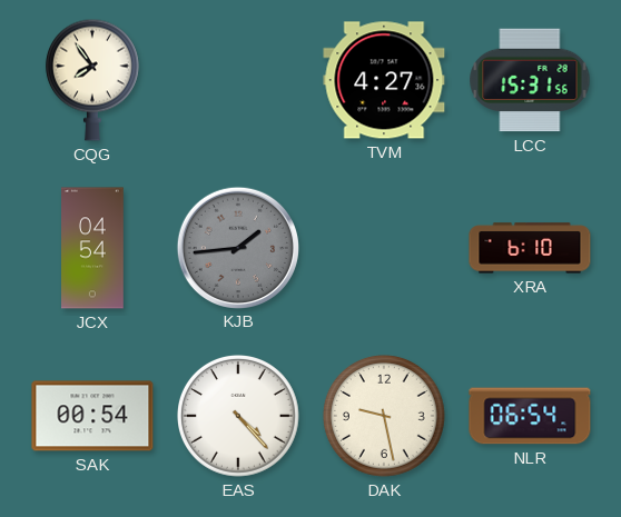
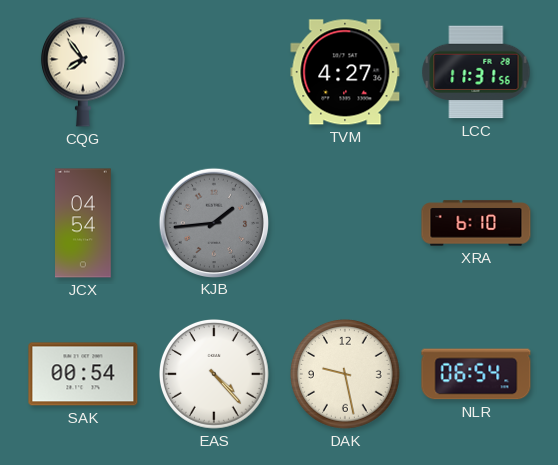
LCC: 15:31 -> 11:31 (476, 72)
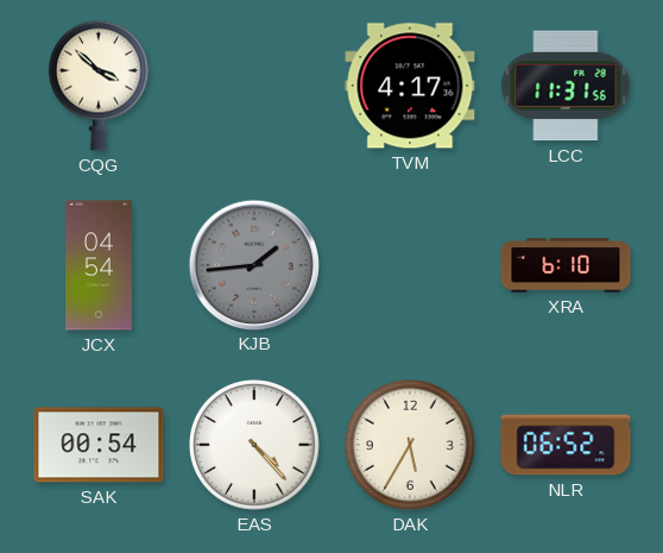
CQG: 7:54 -> 3:52 (99, 86)
TVM: 4:27 -> 4:17 (410, 86)
DAK: 9:28 -> 5:35 (411, 446)
NLR: 06:54 -> 06:52 (566, 445)
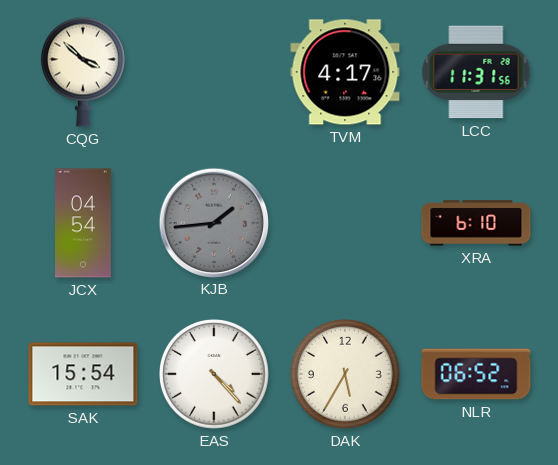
SAK: 00:54 -> 15:54 (83, 374)
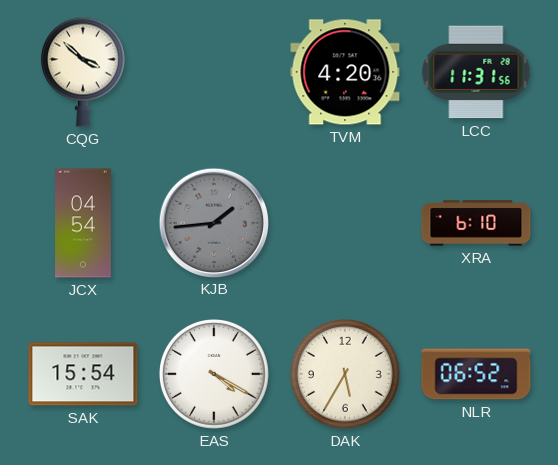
TVM: 4:17 -> 4:20 (345, 72)
EAS: 4:23 -> 4:20 (215, 375)
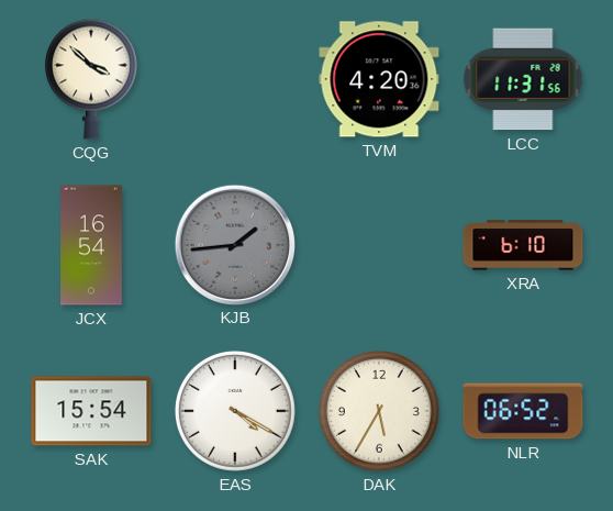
JCX: 04:54 -> 16:54 (92, 245)
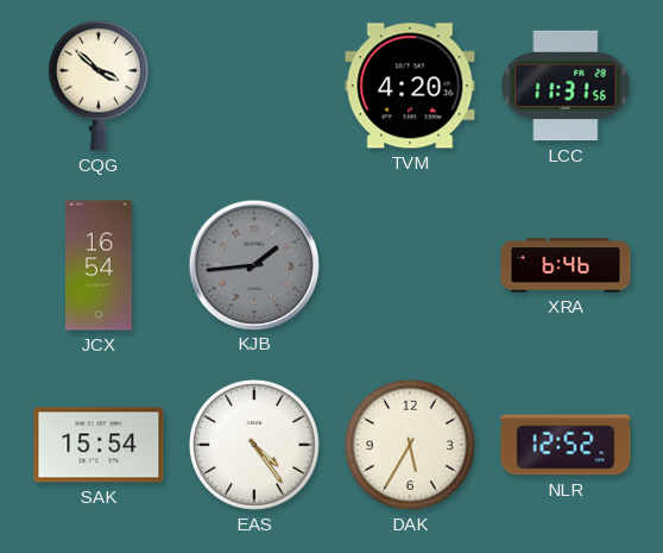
XRA: 6:10 -> 6:46 (566, 265)
EAS: 4:20 -> 4:24 (255, 446)
NLR: 06:52 -> 12:52 (566, 445)
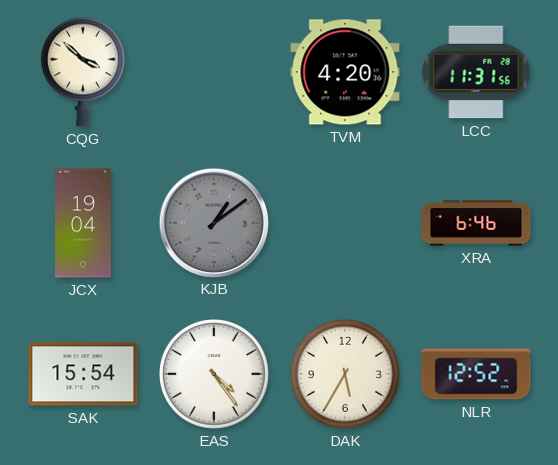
JCX: 16:54 -> 19:04 (84, 223)
KJB: 1:44 -> 1:09 (213, 222)
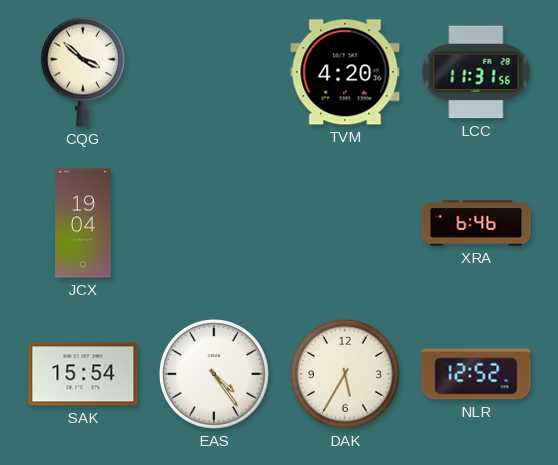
KJB: 1:09 -> none (213, 222)
